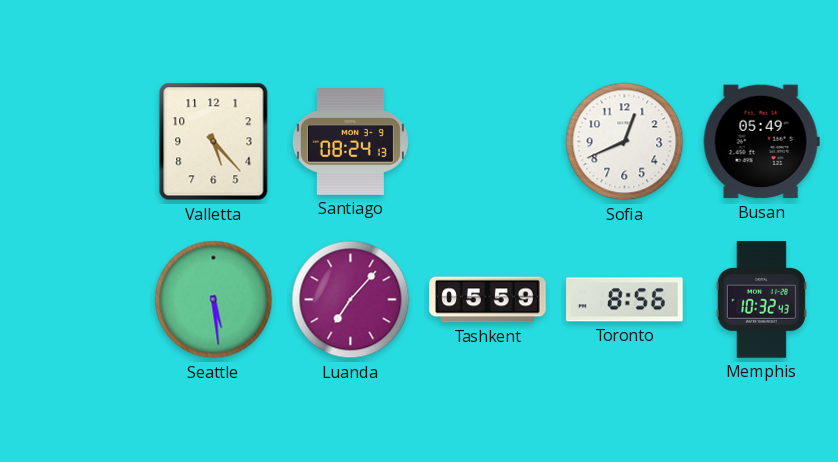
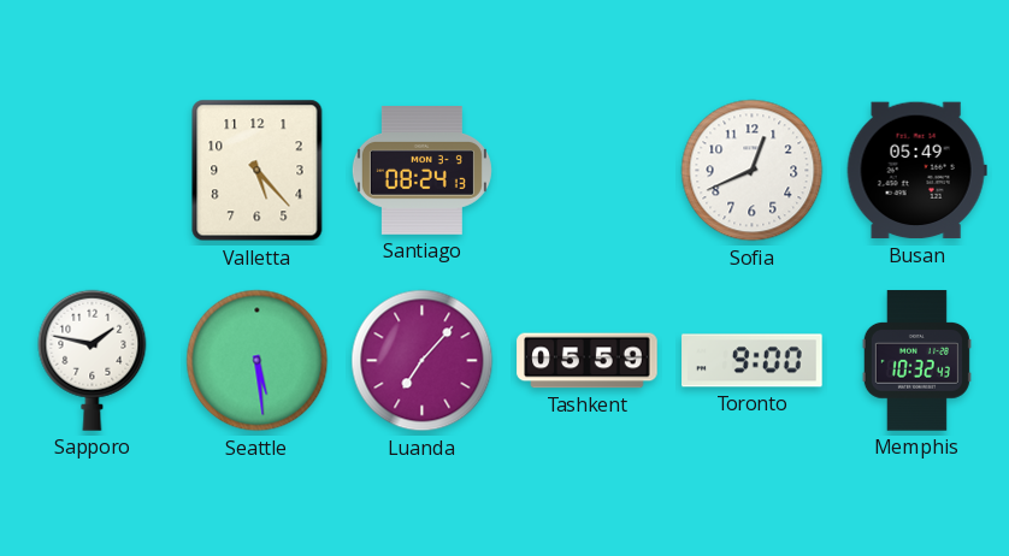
Sapporo: none -> 1:47 (93, 360)
Toronto: 8:56 -> 9:00 (753, 361)
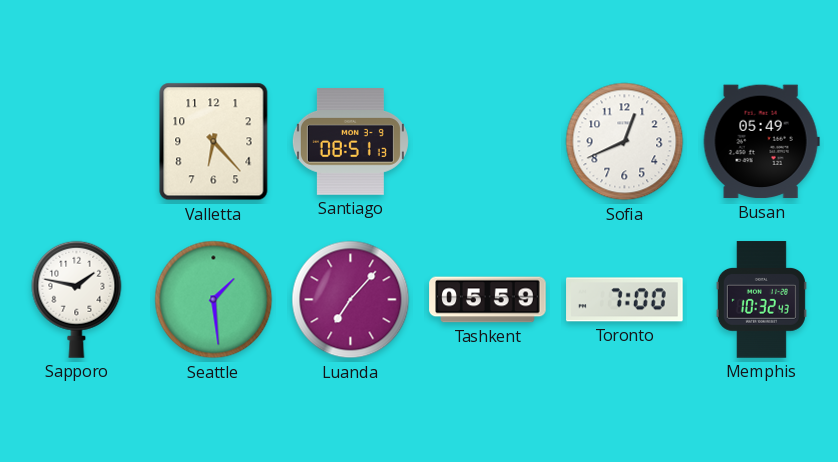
Valletta: 5:23 -> 6:23 (214, 142)
Santiago: 08:24 -> 08:51 (350, 142)
Seattle: 5:29 -> 1:29 (214, 300)
Toronto: 9:00 -> 7:00 (625, 300)
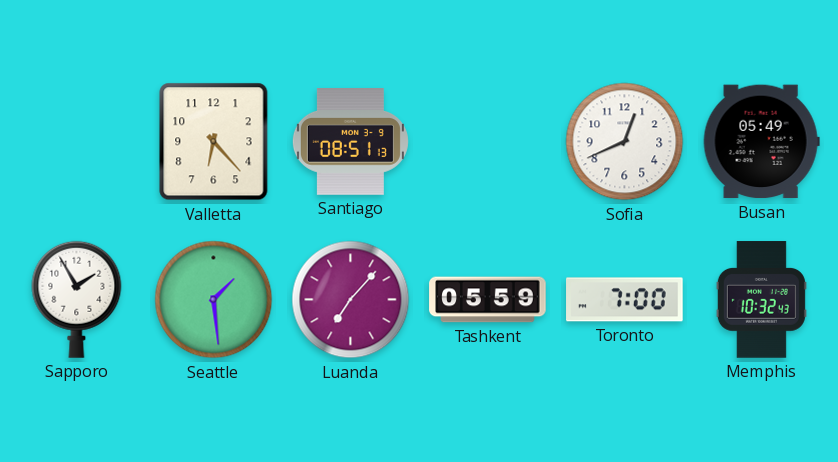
Sapporo: 1:47 -> 1:55 (77, 299)
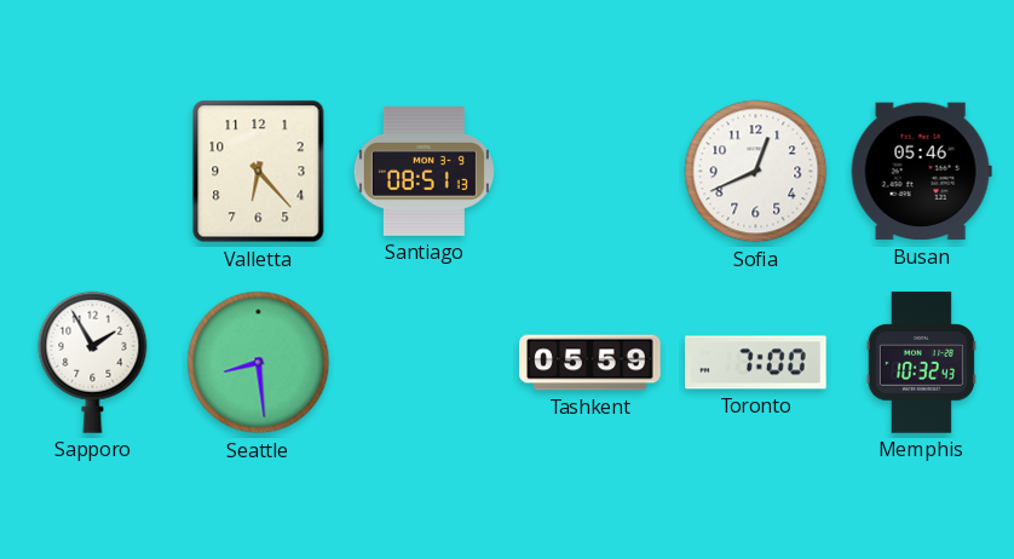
Busan: 05:49 -> 05:46 (921, 172)
Seattle: 1:29 -> 8:29 (259, 363)
Luanda: 7:07 -> none (351, 300)
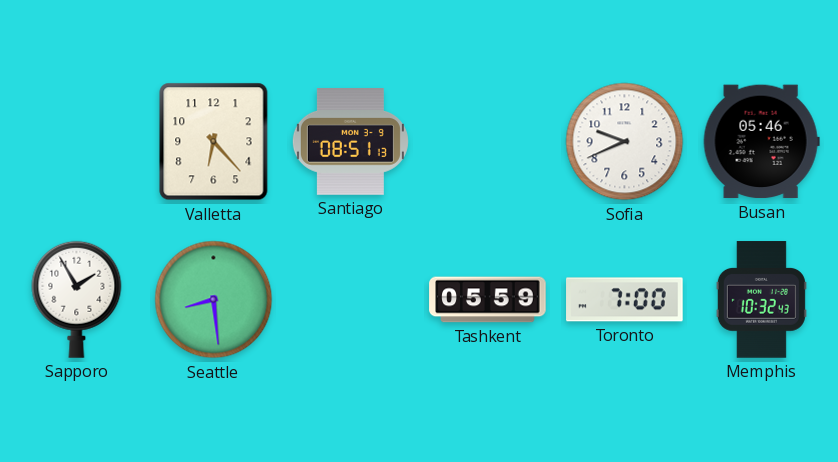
Sofia: 12:41 -> 9:41 (625, 142)
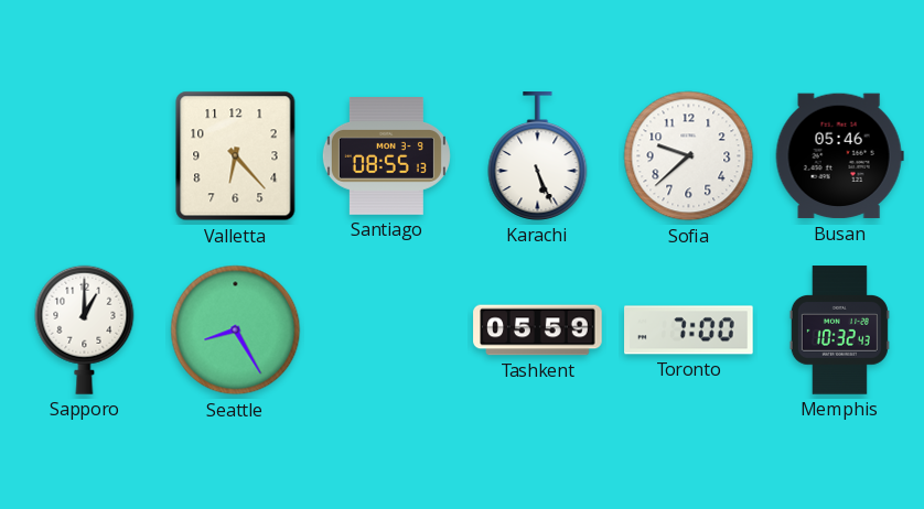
Santiago: 08:51 -> 08:55 (386, 156)
Karachi: none -> 5:26 (538, 156)
Sofia: 9:41 -> 9:38 (689, 156)
Sapporo: 1:55 -> 1:00 (85, 329)
Seattle: 8:29 -> 8:25 (236, 331)
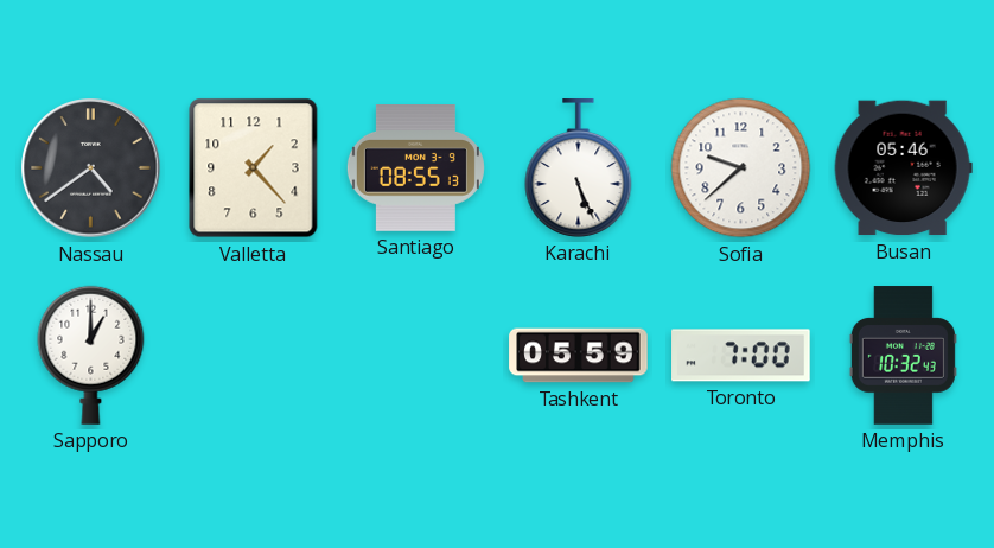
Nassau: none -> 4:39 (91, 168)
Valletta: 6:23 -> 1:23 (254, 168)
Seattle: 8:25 -> none (236, 331)
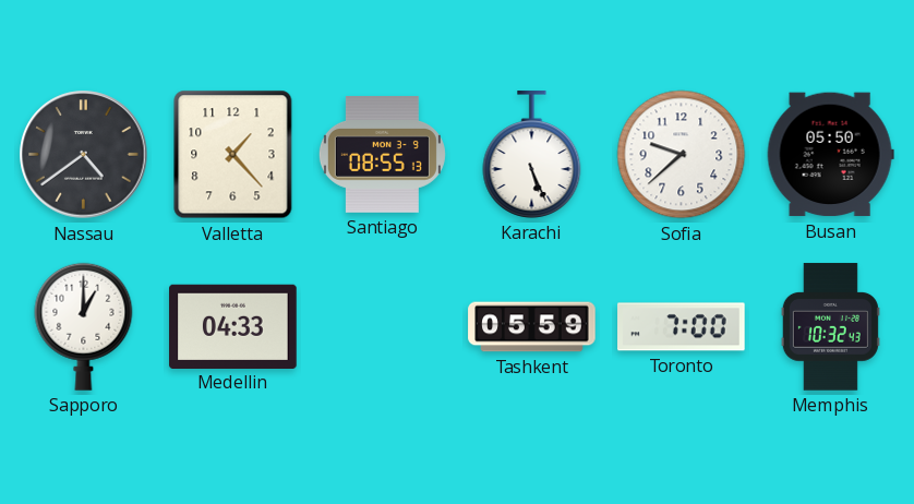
Busan: 05:46 -> 05:50 (830, 155)
Medellin: none -> 04:33 (233, 326)
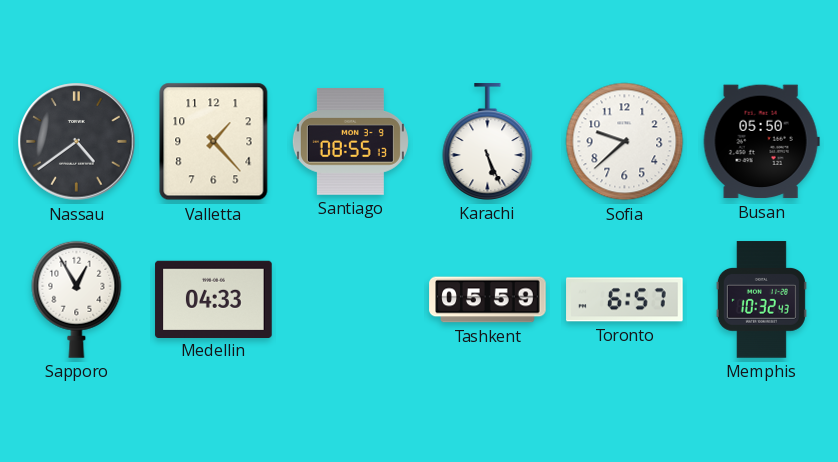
Sapporo: 1:00 -> 12:55 (77, 299)
Toronto: 7:00 -> 6:57 (625, 300)
